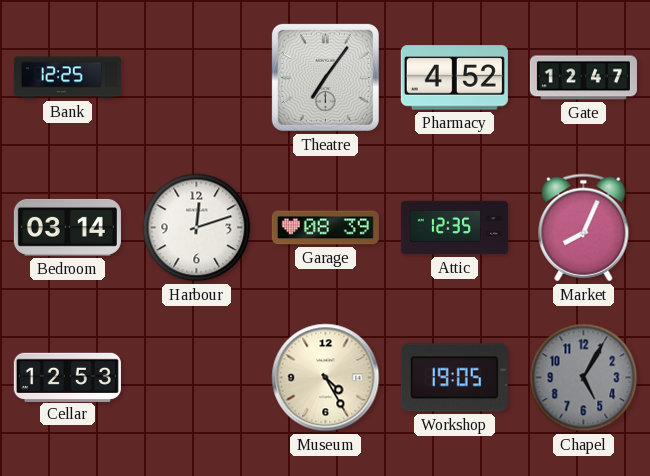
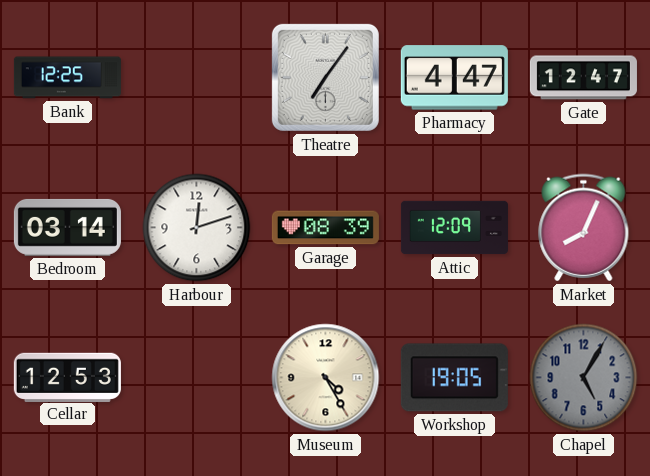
Pharmacy: 4:52 -> 4:47 (454, 78)
Attic: 12:35 -> 12:09 (454, 228)
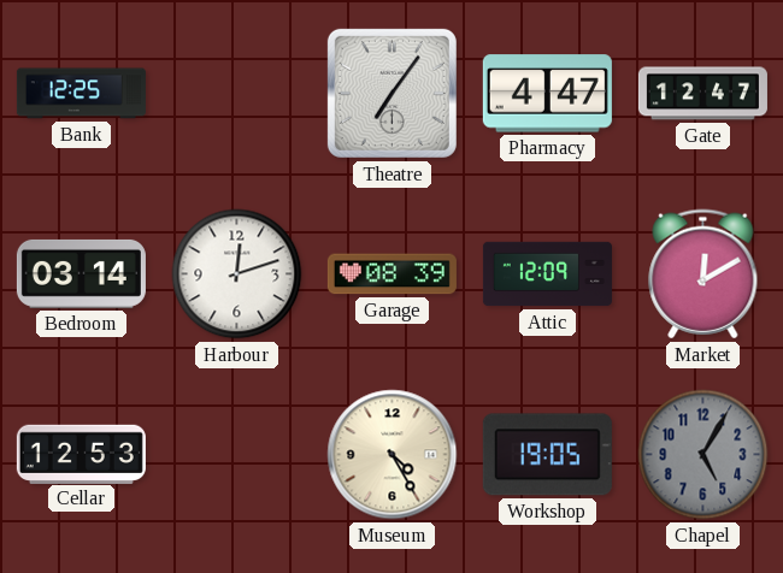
Market: 8:04 -> 12:10 (703, 274)
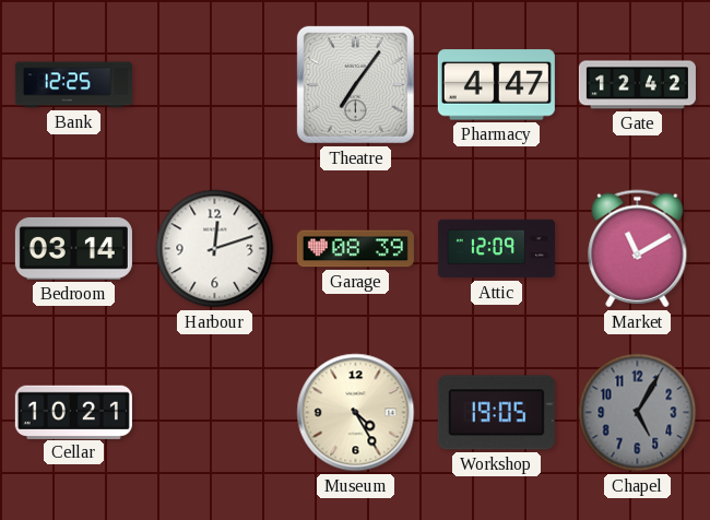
Gate: 12:47 -> 12:42 (637, 85)
Market: 12:10 -> 11:10 (638, 249)
Cellar: 12:53 -> 10:21 (73, 412)
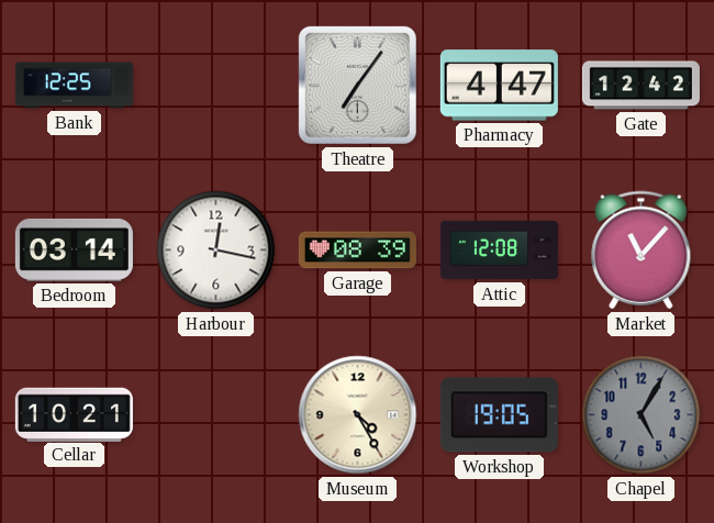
Harbour: 12:12 -> 12:17 (216, 251)
Attic: 12:09 -> 12:08 (499, 251)
Market: 11:10 -> 11:07 (642, 251)
